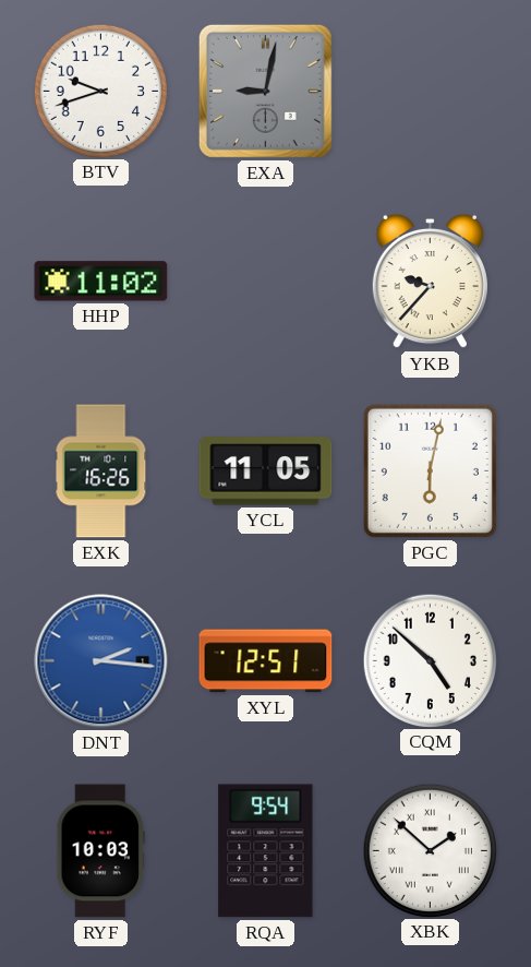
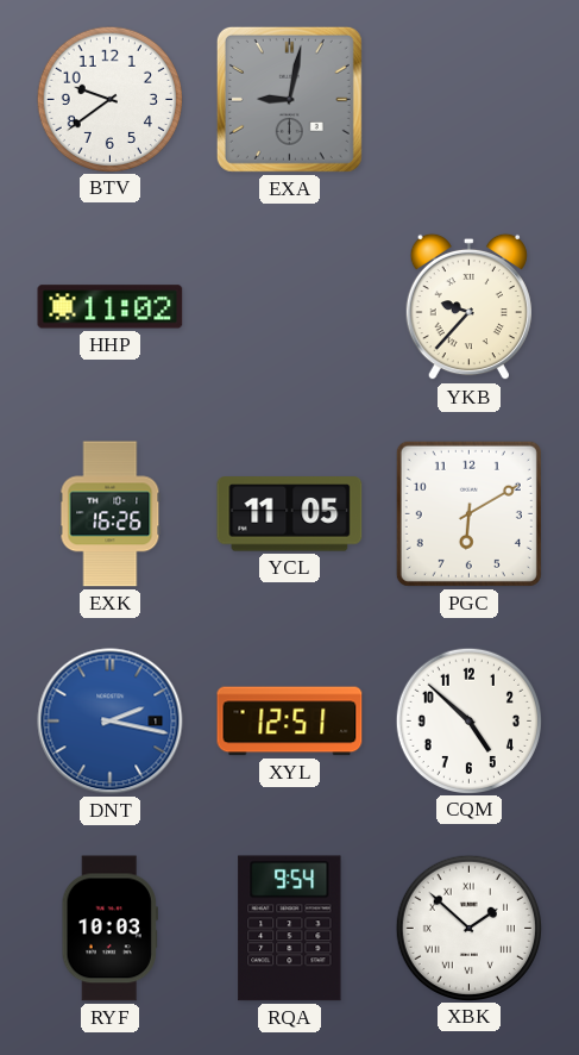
BTV: 9:42 -> 9:39 (109, 99)
PGC: 6:02 -> 6:10 (468, 513)
DNT: 2:16 -> 2:17 (111, 722)
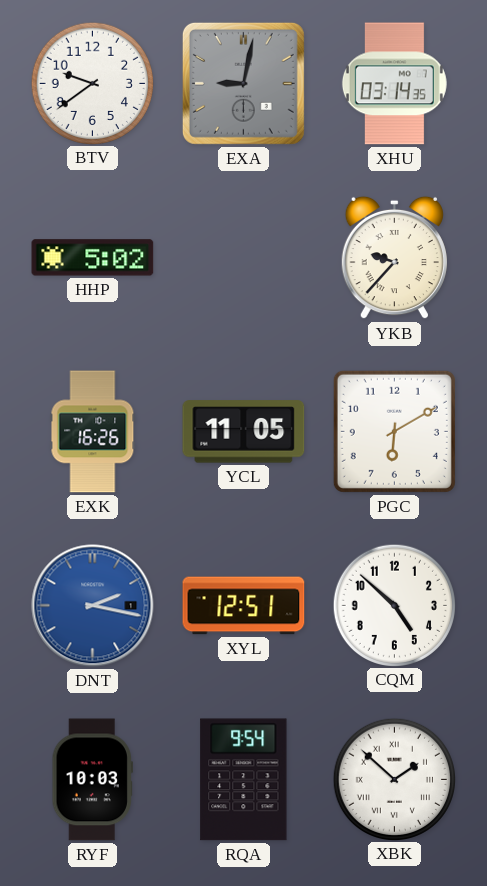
XHU: none -> 03:14 (394, 84)
HHP: 11:02 -> 5:02 (93, 258)
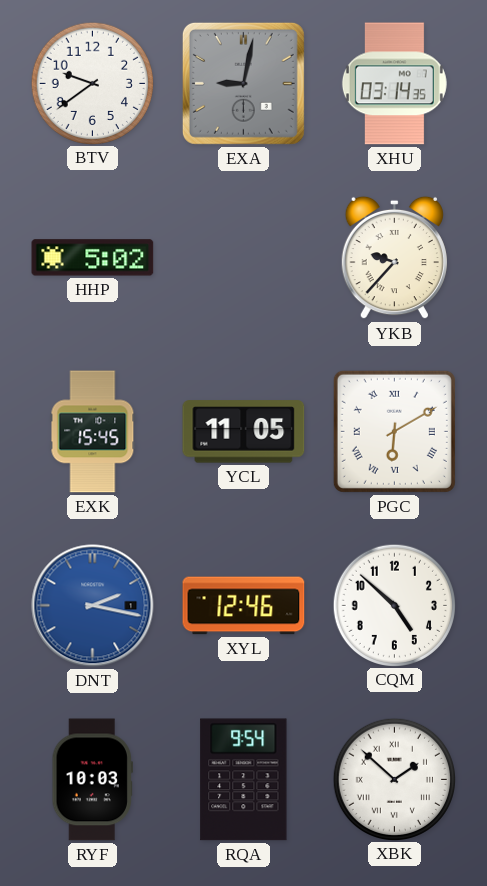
EXK: 16:26 -> 15:45 (93, 432)
PGC numerals: Arabic -> Roman (394, 431)
XYL: 12:51 -> 12:46 (244, 606)
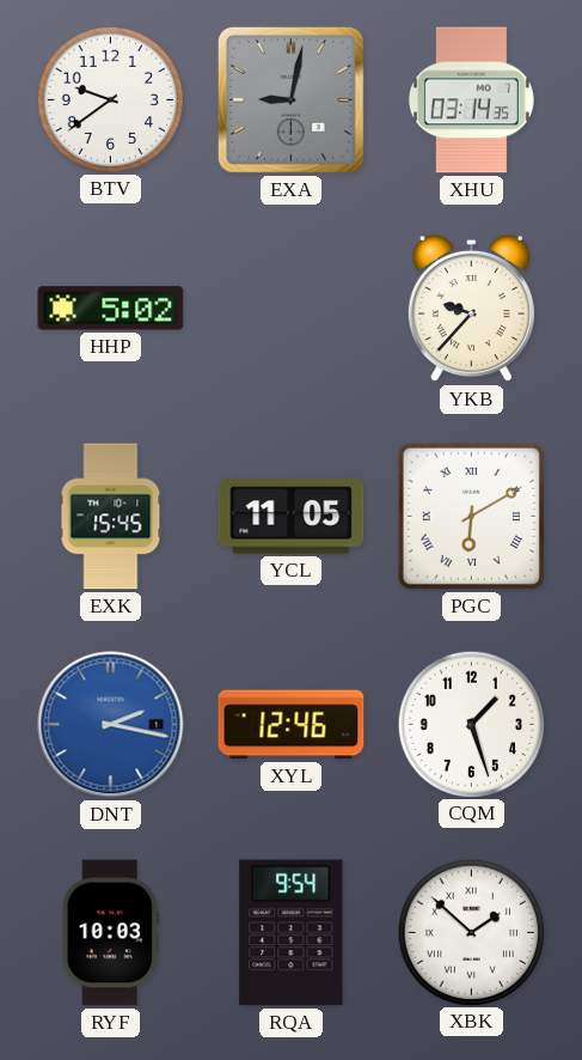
CQM: 4:52 -> 1:27 (471, 724)
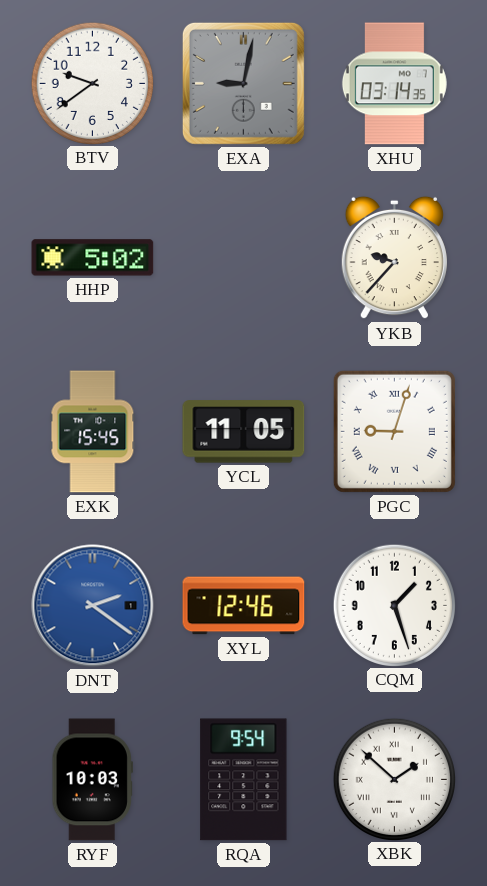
PGC: 6:10 -> 9:03 (394, 431)
DNT: 2:17 -> 2:21 (93, 606)
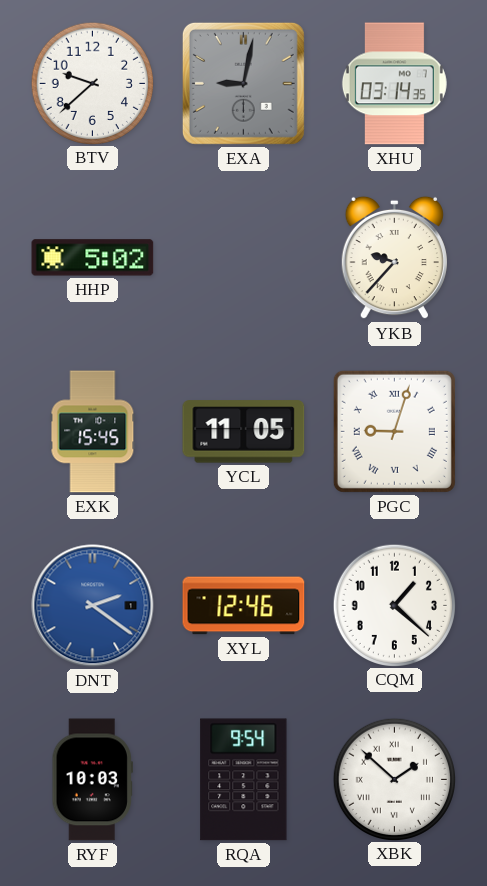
BTV: 9:39 -> 9:38 (92, 83)
CQM: 1:27 -> 1:22 (394, 605)
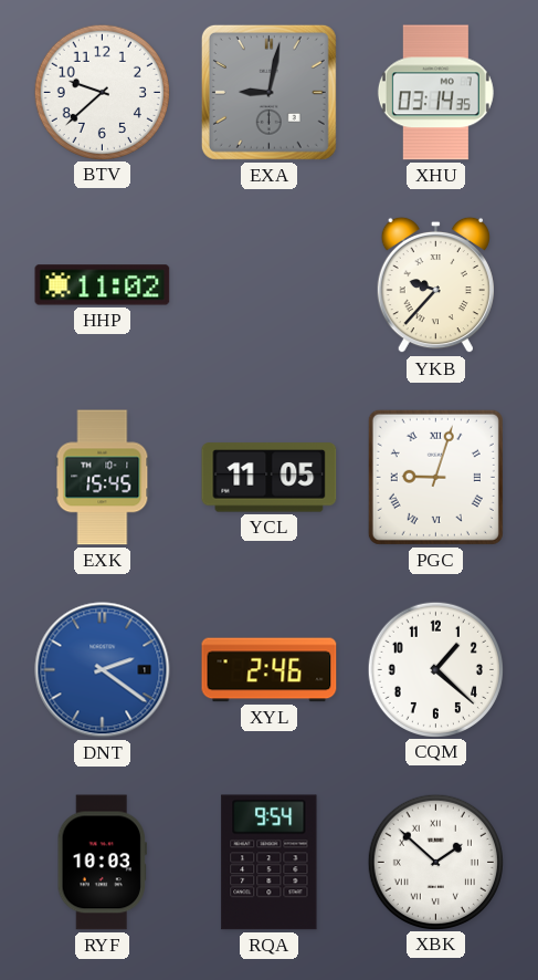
HHP: 5:02 -> 11:02 (103, 285)
XYL: 12:46 -> 2:46 (270, 670)
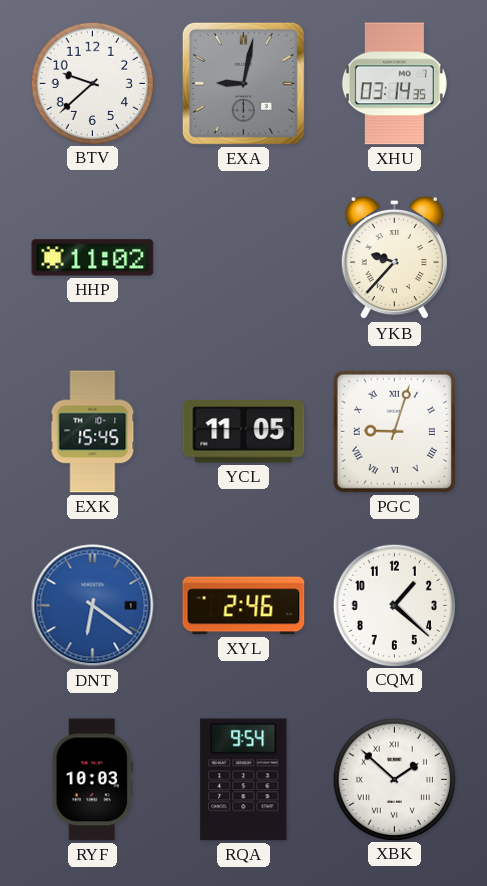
DNT: 2:21 -> 6:21 (93, 606)
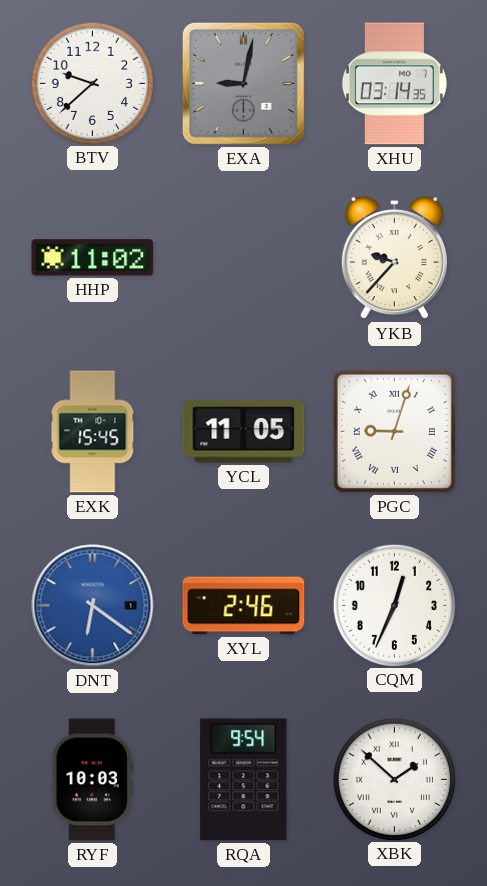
CQM: 1:22 -> 12:34 (394, 605)
